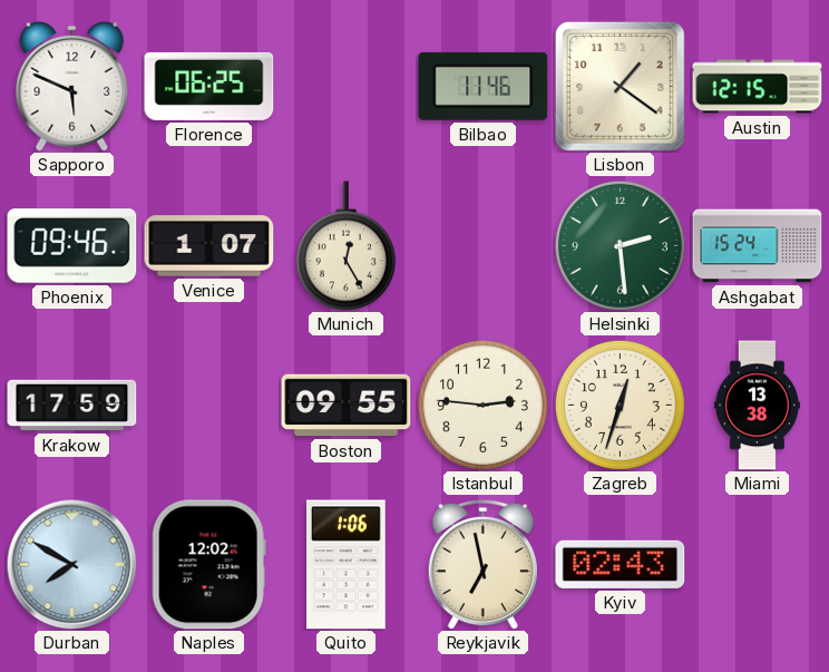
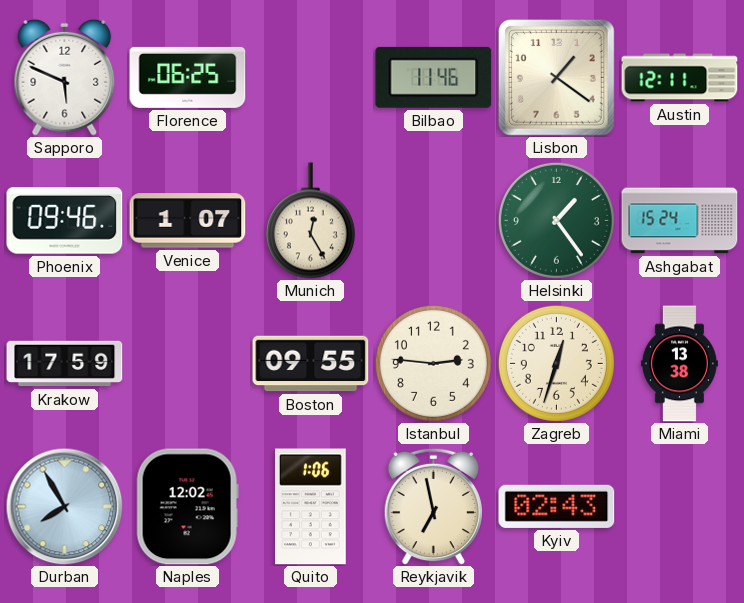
Austin: 12:15 -> 12:11 (680, 78)
Helsinki: 2:29 -> 1:24 (556, 220)
Durban: 7:50 -> 7:55 (64, 506)
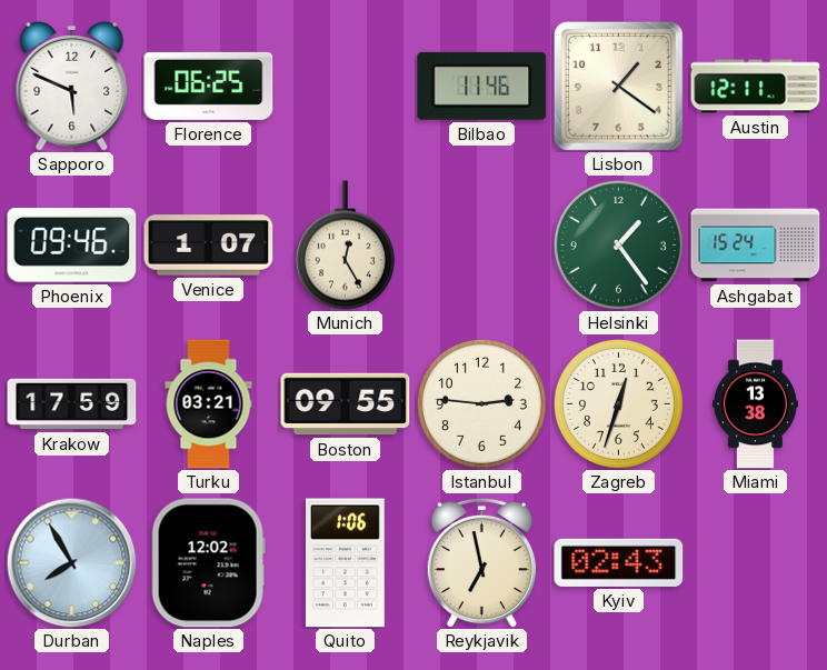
Turku: none -> 03:21 (209, 404)
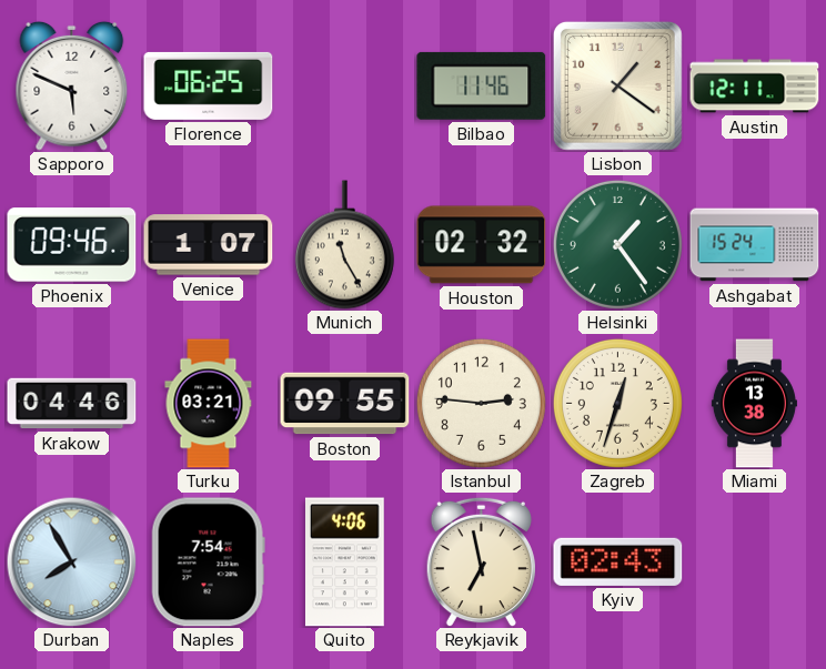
Munich: 12:25 -> 11:25 (344, 245)
Houston: none -> 02:32 (482, 245)
Krakow: 17:59 -> 04:46 (72, 404)
Naples: 12:02 -> 7:54 (208, 562)
Quito: 1:06 -> 4:06 (345, 562)
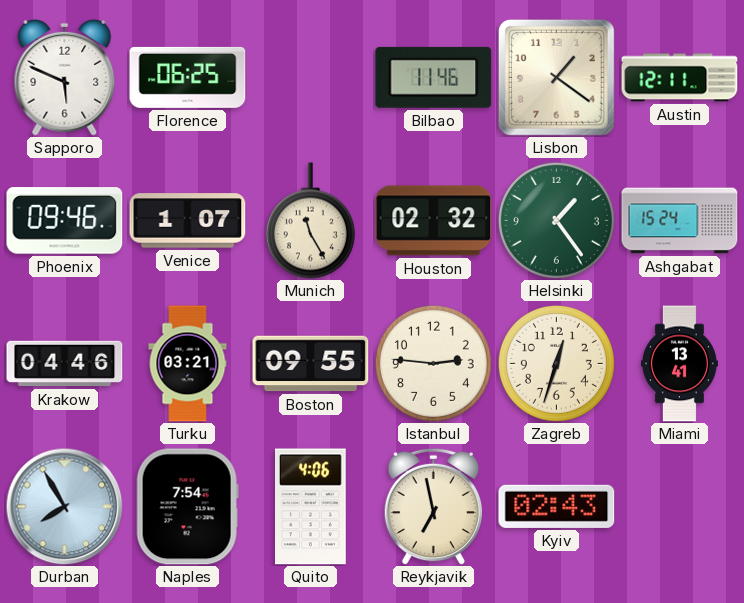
Miami: 13:38 -> 13:41 (679, 364)
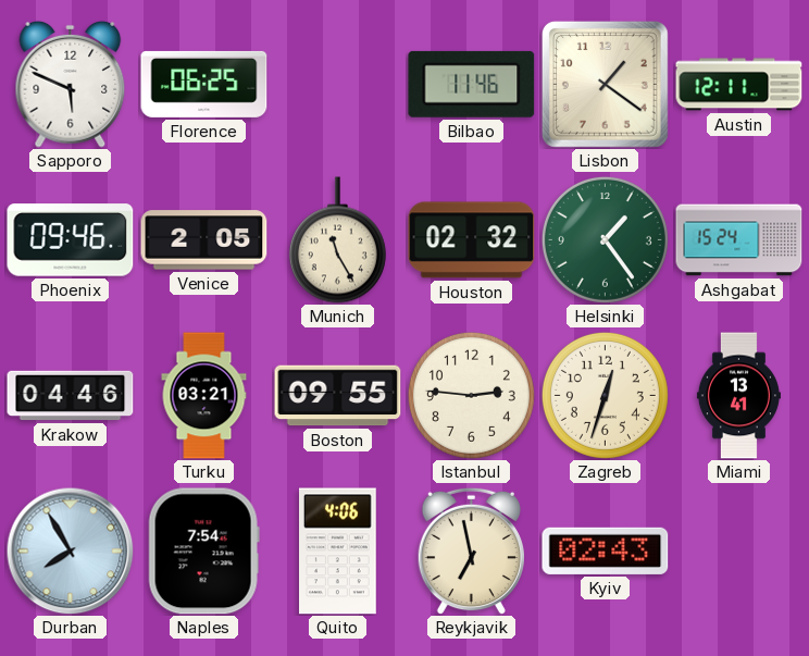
Venice: 1:07 -> 2:05 (204, 240)
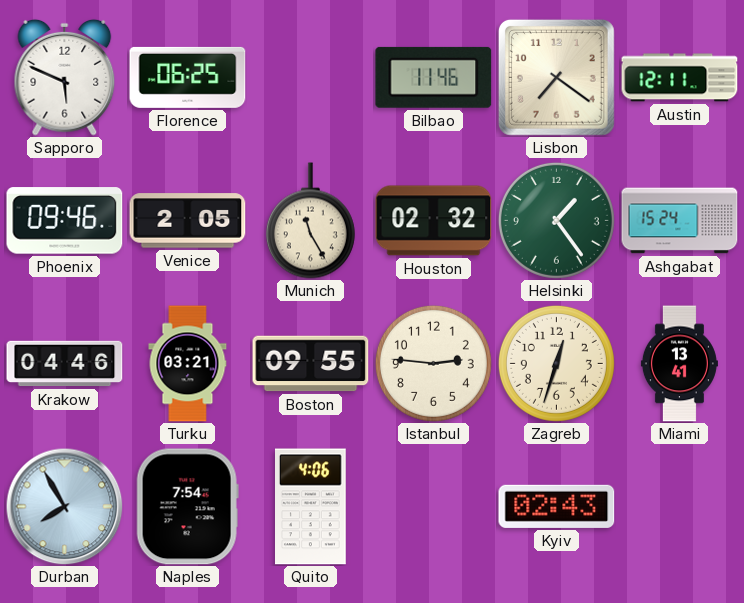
Lisbon: 1:21 -> 7:21 (556, 77)
Reykjavik: 6:58 -> none (471, 550)
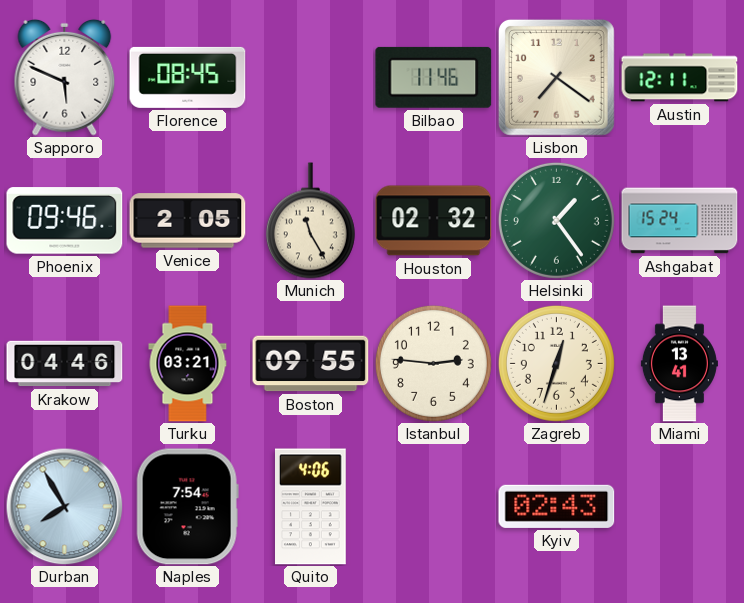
Florence: 06:25 -> 08:45 (188, 77)
